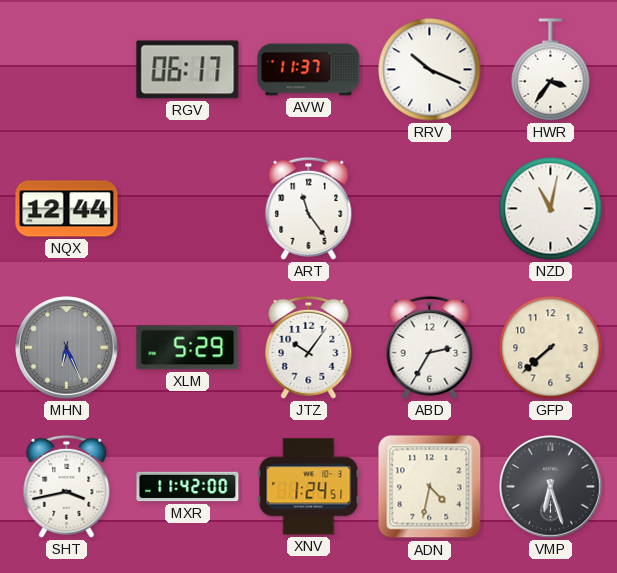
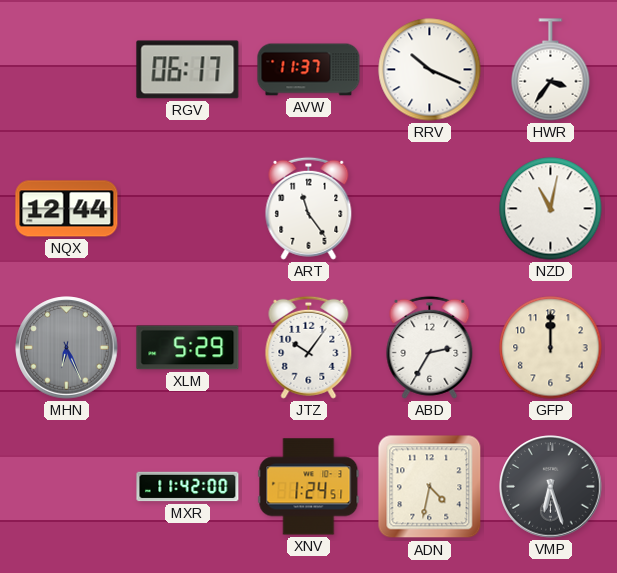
GFP: 7:38 -> 12:00 (551, 348)
SHT: 3:43 -> none (67, 486)
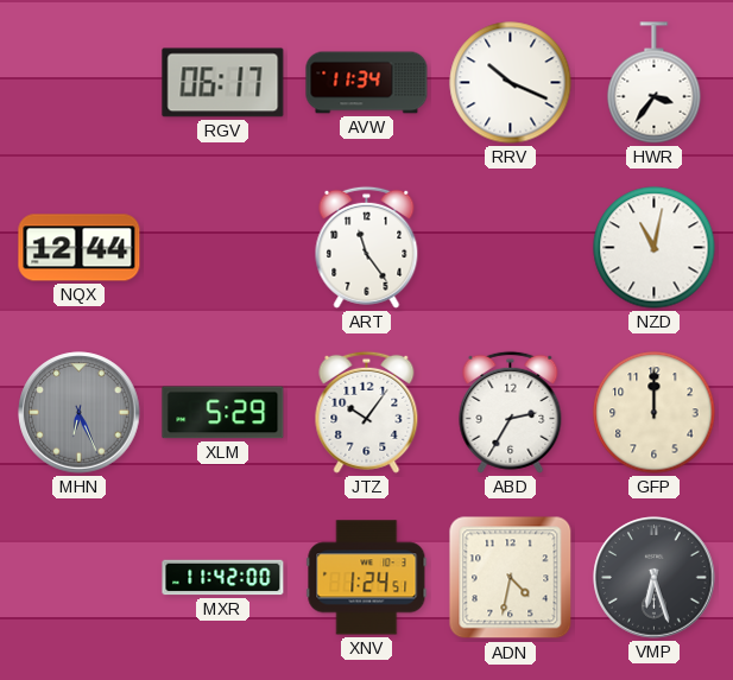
AVW: 11:37 -> 11:34 (367, 83)
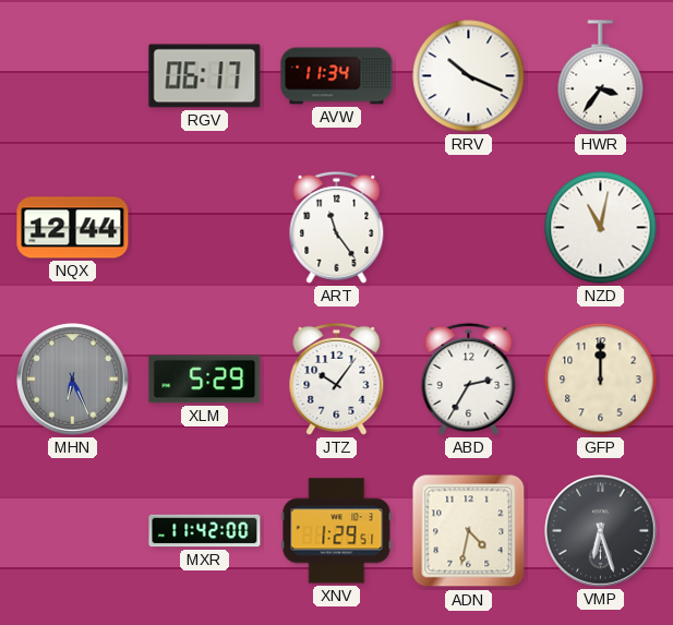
XNV: 1:24 -> 1:29 (337, 531)
